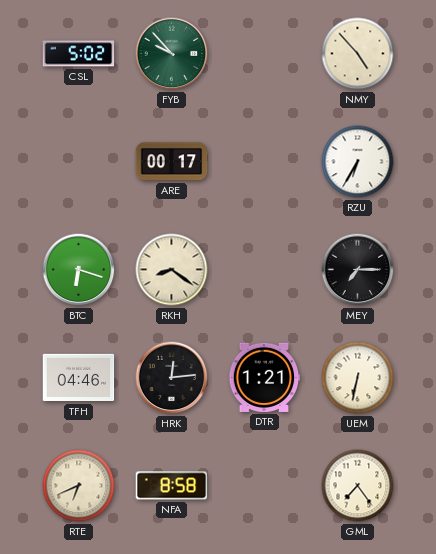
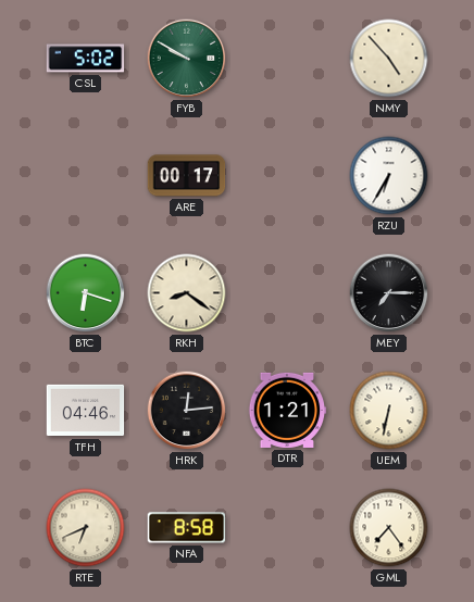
FYB: 9:53 -> 9:50 (187, 59)
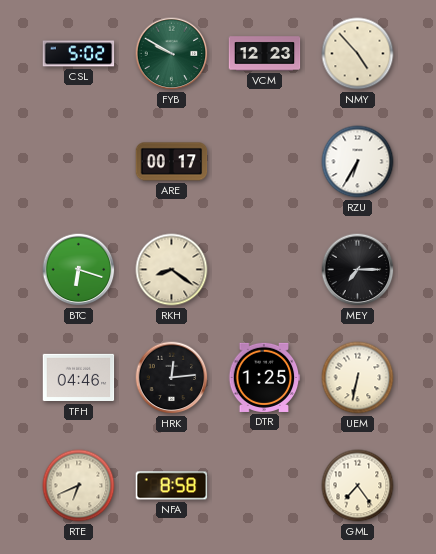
VCM: none -> 12:23 (265, 54)
DTR: 1:21 -> 1:25 (264, 377)
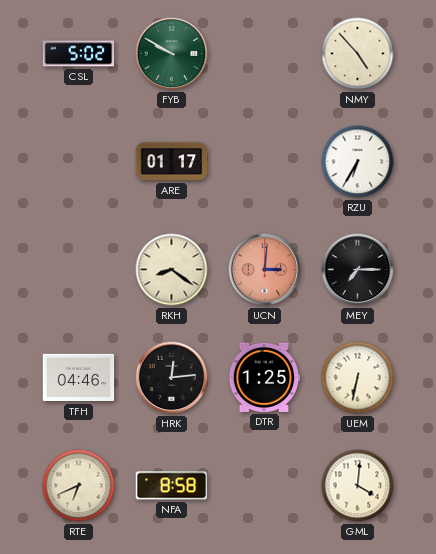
VCM: 12:23 -> none (265, 54)
ARE: 00:17 -> 01:17 (172, 162)
BTC: 6:18 -> none (79, 270)
UCN: none -> 3:01 (265, 270)
GML: 7:24 -> 4:01 (358, 486)
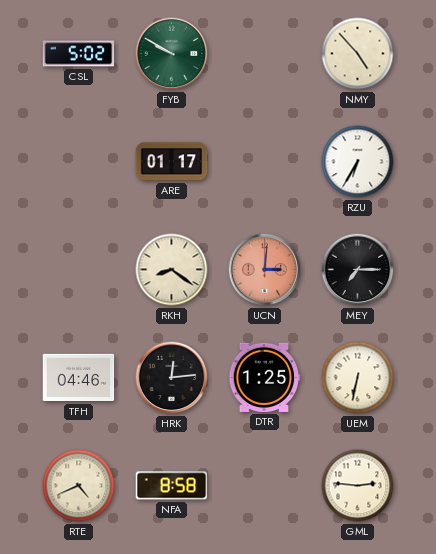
RTE: 6:41 -> 4:41 (79, 486)
GML: 4:01 -> 2:46 (358, 486)
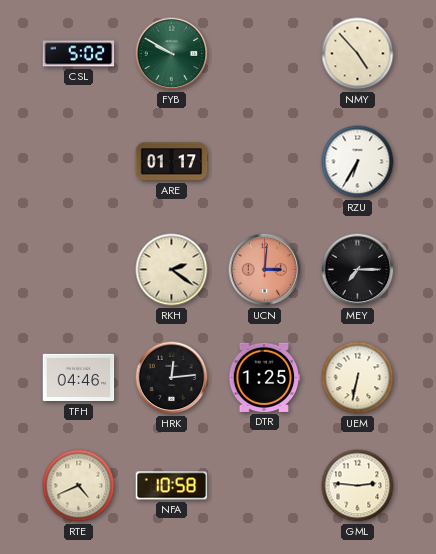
RKH: 8:21 -> 2:21 (172, 270)
NFA: 8:58 -> 10:58 (172, 486)
